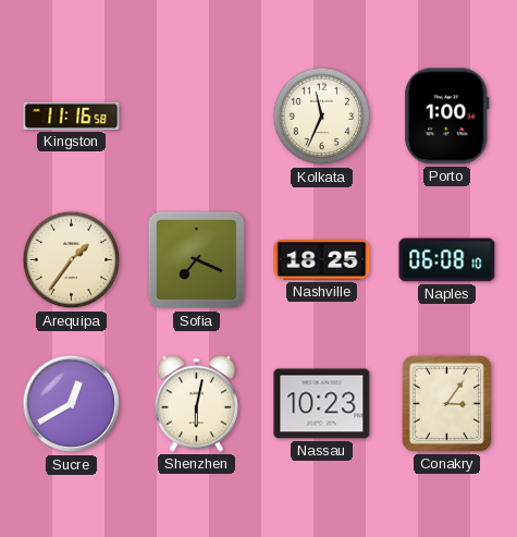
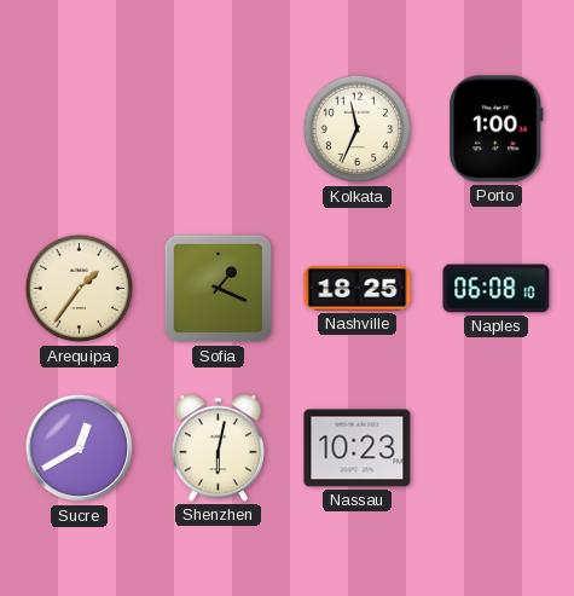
Kingston: 11:16 -> none (72, 115)
Sofia: 7:19 -> 1:19 (219, 289)
Conakry: 3:06 -> none (446, 403)
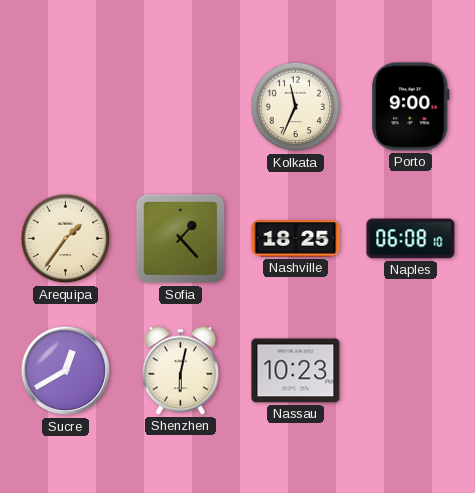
Porto: 1:00 -> 9:00 (411, 107)
Sofia: 1:19 -> 1:23 (181, 239)
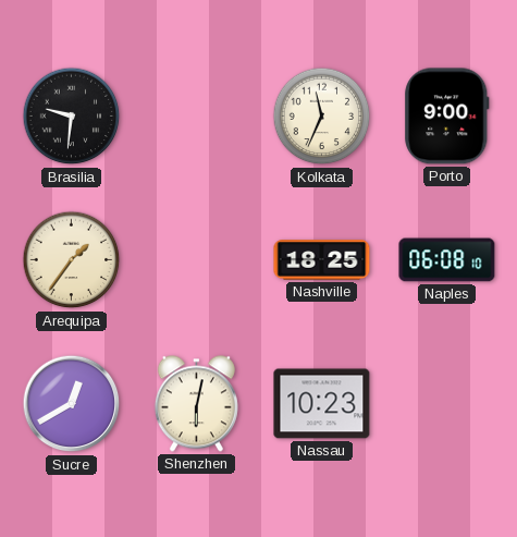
Brasilia: none -> 9:31 (72, 117)
Sofia: 1:23 -> none (181, 239)
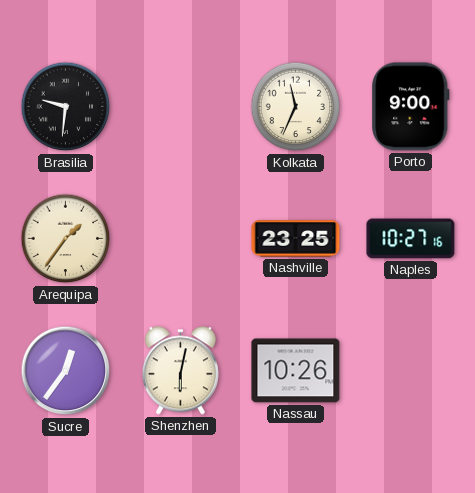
Nashville: 18:25 -> 23:25 (296, 239)
Naples: 06:08 -> 10:27 (411, 239)
Sucre: 12:40 -> 12:36 (66, 371)
Nassau: 10:23 -> 10:26 (296, 371)
